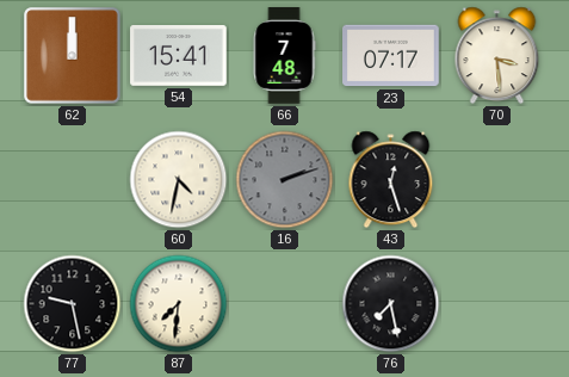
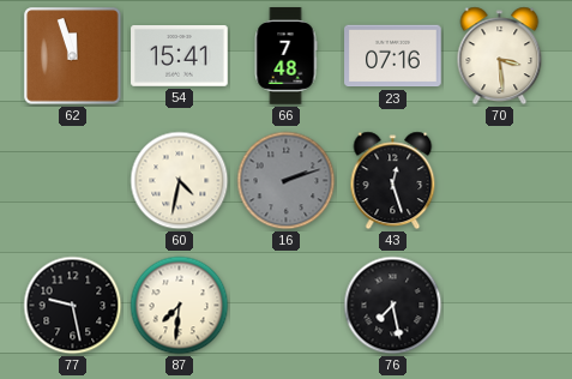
62: 12:00 -> 11:57 (73, 56)
23: 07:17 -> 07:16 (393, 56)
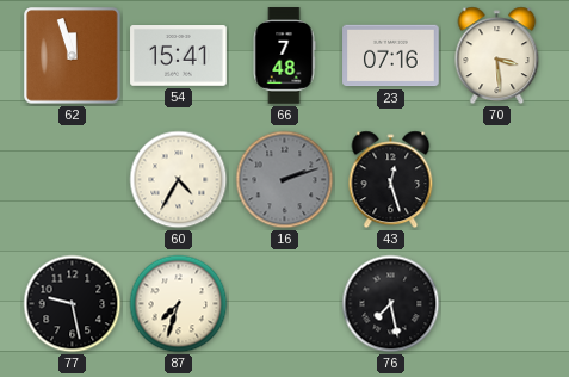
60: 4:32 -> 4:35 (179, 180)
87: 7:31 -> 7:33 (179, 304)
